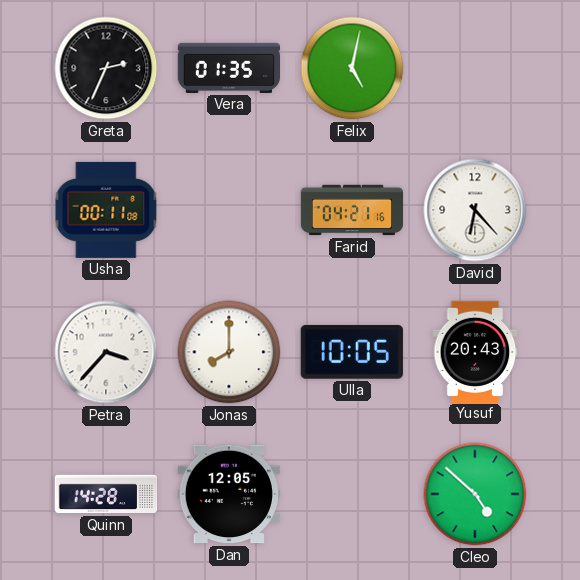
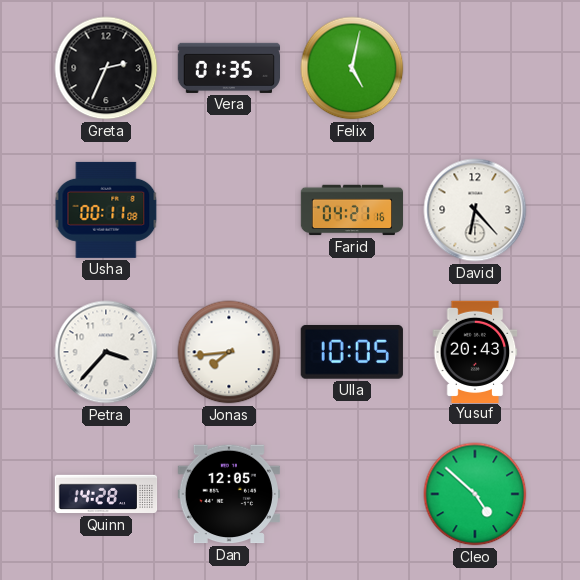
Jonas: 8:00 -> 7:44 (229, 352)
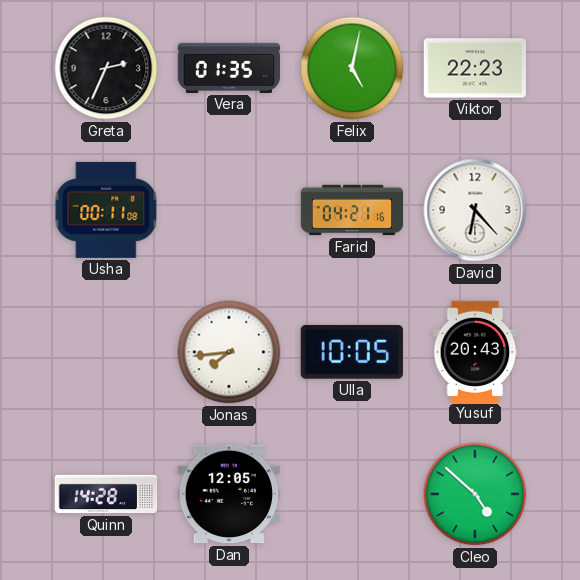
Viktor: none -> 22:23 (474, 68)
Petra: 3:37 -> none (106, 352)
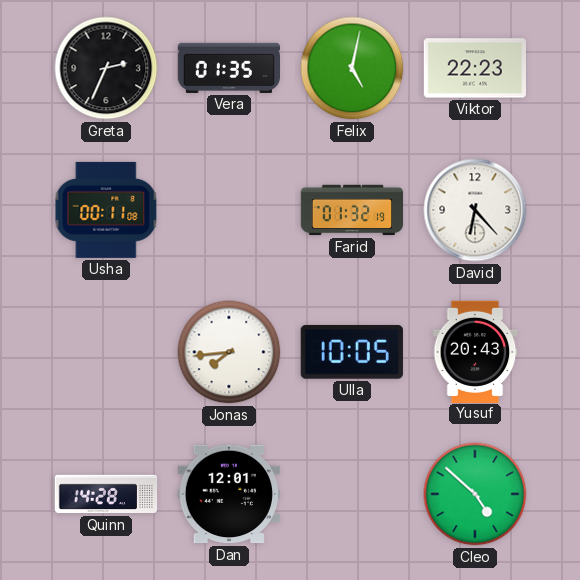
Farid: 04:21 -> 01:32 (352, 210)
Dan: 12:05 -> 12:01 (228, 494)
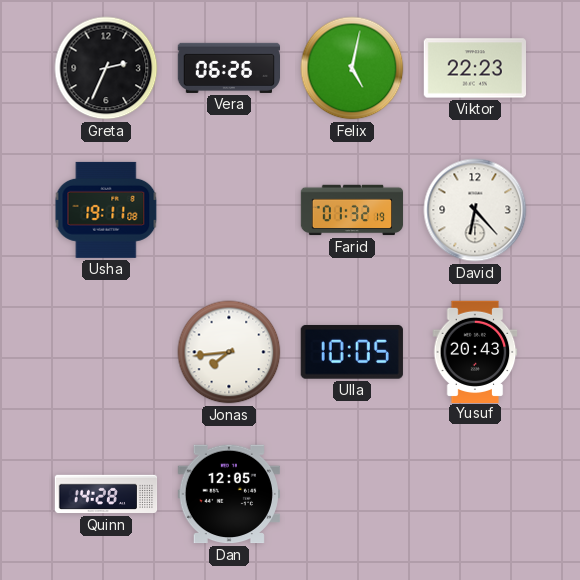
Vera: 01:35 -> 06:26 (228, 68)
Usha: 00:11 -> 19:11 (106, 210)
Dan: 12:01 -> 12:05 (228, 494)
Cleo: 4:52 -> none (475, 494)
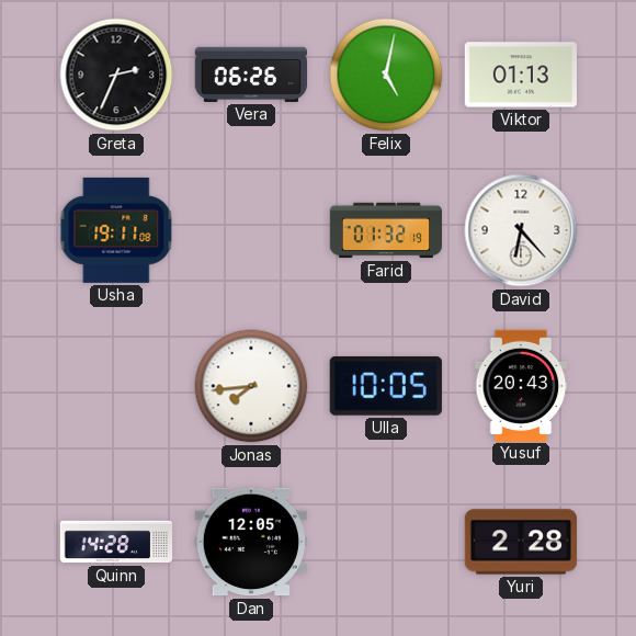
Viktor: 22:23 -> 01:13 (520, 75)
Yuri: none -> 2:28 (520, 542)
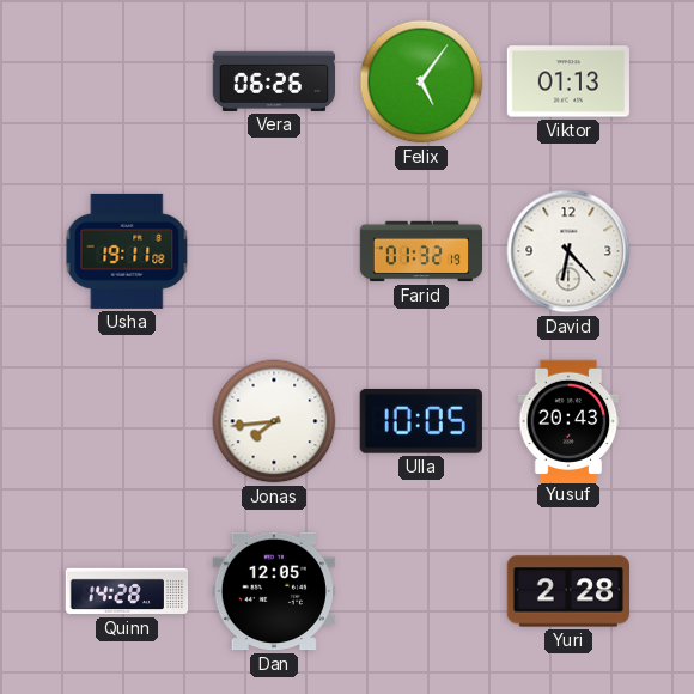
Greta: 2:34 -> none (116, 75)
Felix: 5:02 -> 5:06 (421, 81)
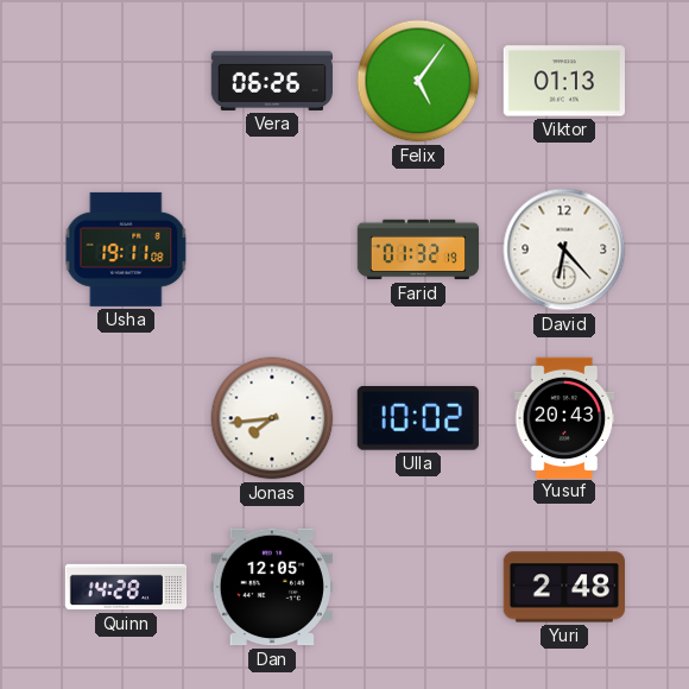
Ulla: 10:05 -> 10:02 (418, 418)
Yuri: 2:28 -> 2:48 (563, 587)
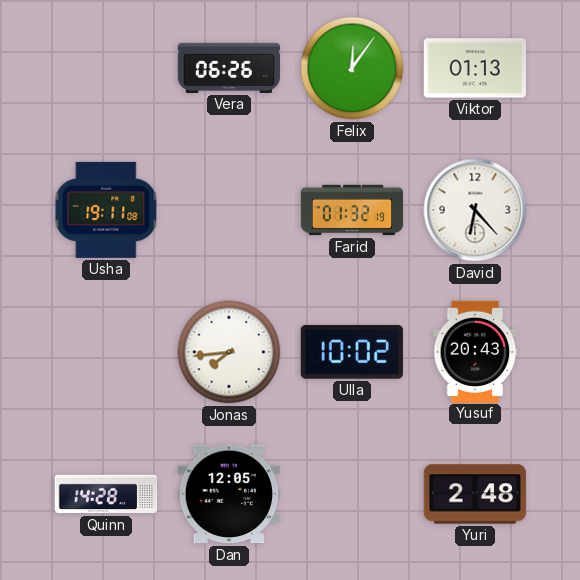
Felix: 5:06 -> 12:06 (352, 68)
